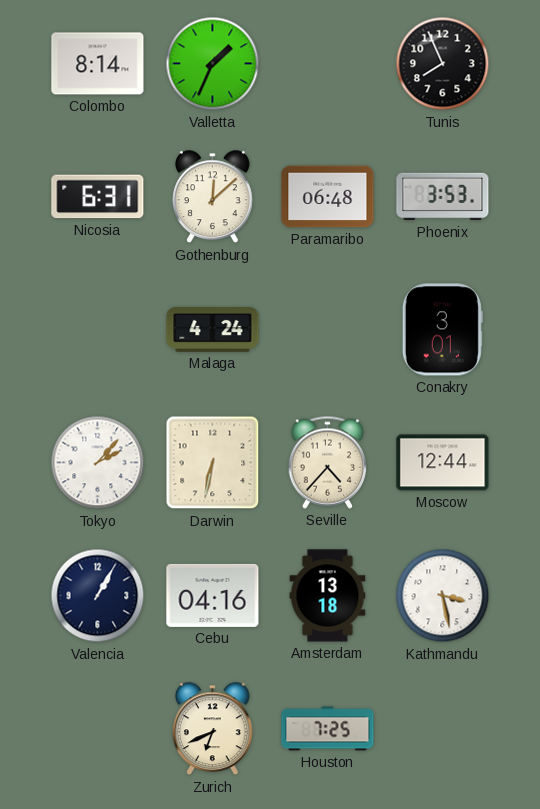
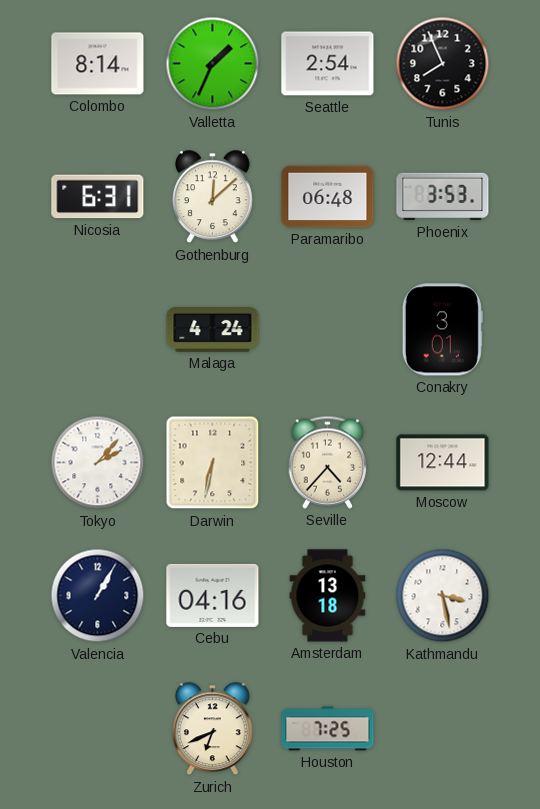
Seattle: none -> 2:54 (328, 64)
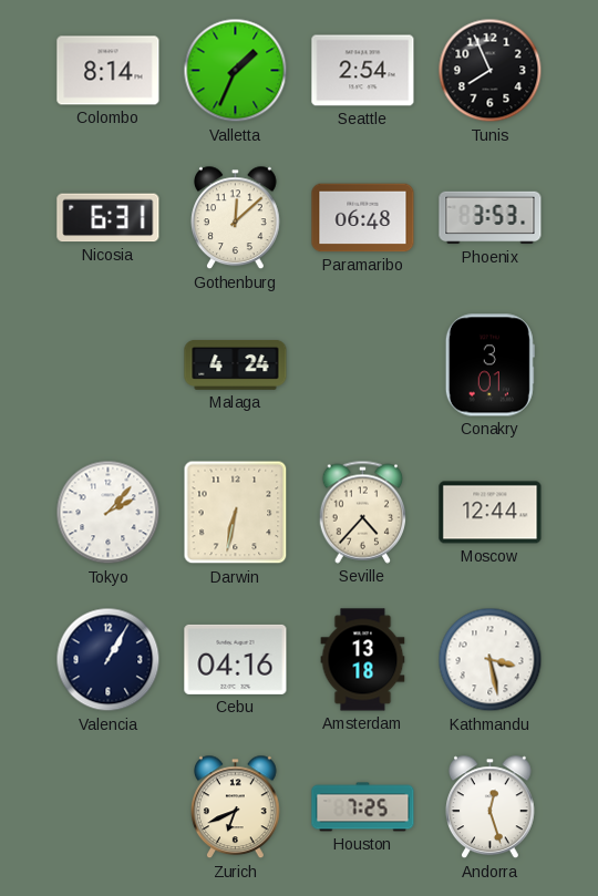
Andorra: none -> 12:27 (491, 807)
